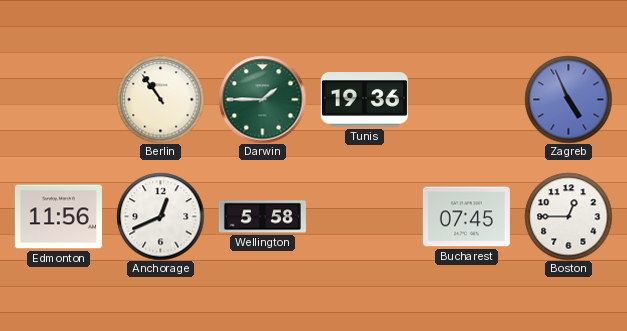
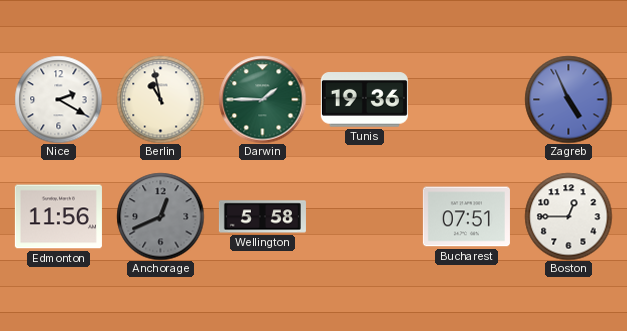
Nice: none -> 2:20 (58, 99)
Berlin: 10:54 -> 10:58 (160, 99)
Anchorage dial: white -> grey (160, 216)
Bucharest: 07:45 -> 07:51 (466, 217)
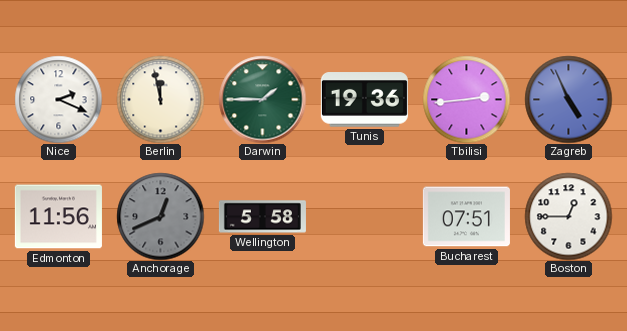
Nice: 2:20 -> 2:19 (58, 99)
Berlin: 10:58 -> 11:58 (160, 99)
Tbilisi: none -> 2:44 (466, 99)
